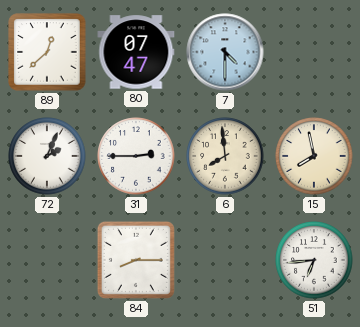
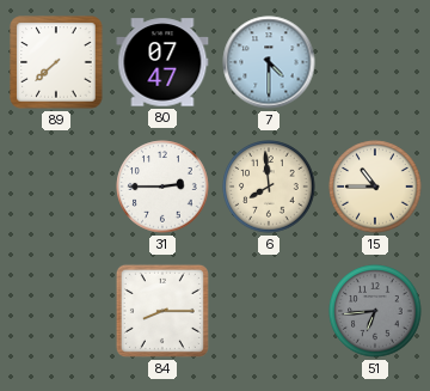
89: 12:38 -> 7:38 (56, 62)
72: 2:04 -> none (47, 156)
15: 7:58 -> 10:45 (375, 187)
51 dial: white -> grey (375, 311)
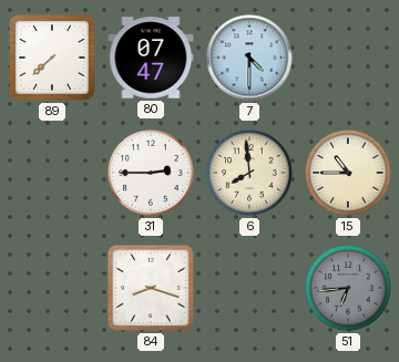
84: 8:15 -> 8:18 (151, 288)
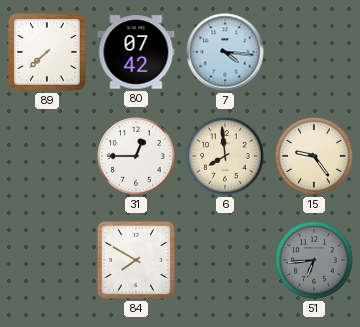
80: 07:47 -> 07:42 (136, 52)
7: 4:30 -> 4:16 (225, 52)
31: 2:45 -> 12:45 (136, 156)
15: 10:45 -> 9:24 (314, 156)
84: 8:18 -> 7:50 (136, 260)
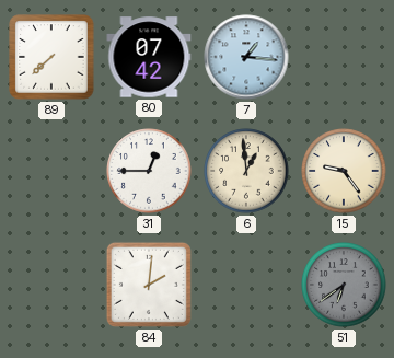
7: 4:16 -> 1:16 (246, 57)
6: 7:59 -> 12:59 (246, 171)
84: 7:50 -> 2:01 (149, 285)
51: 6:44 -> 6:39 (344, 285)
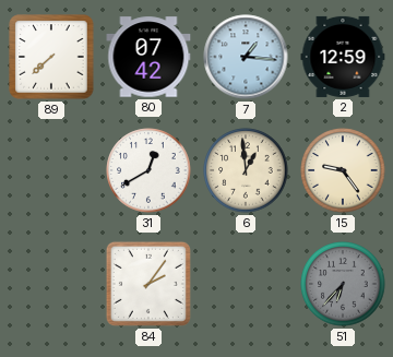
2: none -> 12:59 (343, 57)
31: 12:45 -> 12:40 (148, 170)
84: 2:01 -> 2:06 (148, 284)
51: 6:39 -> 6:37 (343, 284)
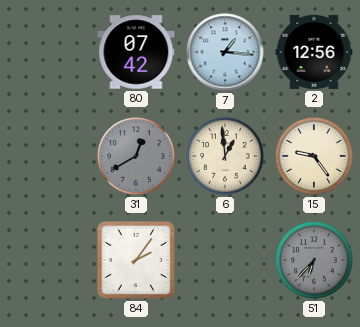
89: 7:38 -> none (51, 57)
2: 12:59 -> 12:56 (314, 52)
31 dial: white -> grey (136, 156)
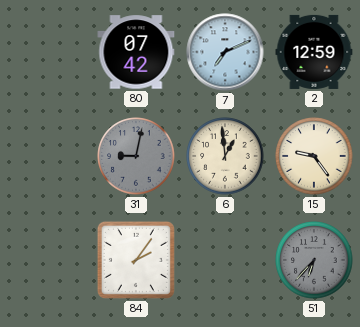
7: 1:16 -> 7:11 (225, 52)
2: 12:56 -> 12:59 (314, 52)
31: 12:40 -> 9:02 (136, 156)
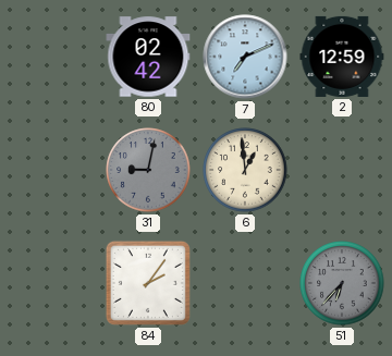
80: 07:42 -> 02:42 (148, 57)
15: 9:24 -> none (314, 156)
